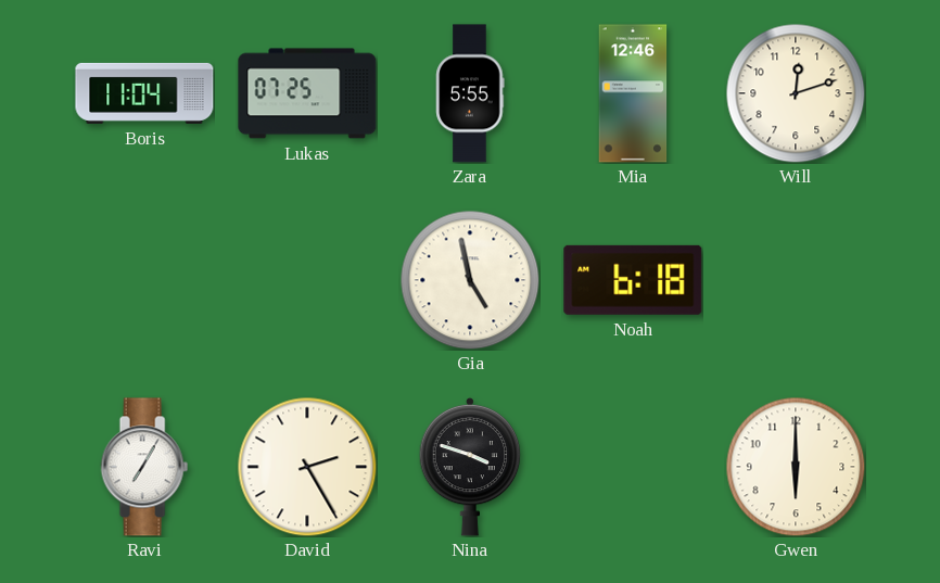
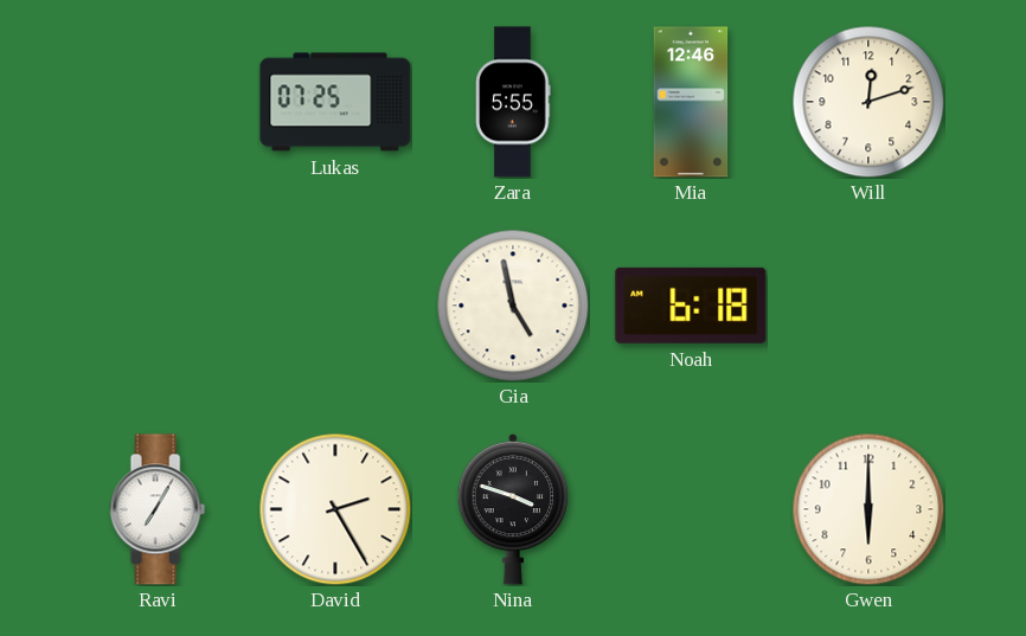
Boris: 11:04 -> none (144, 93)
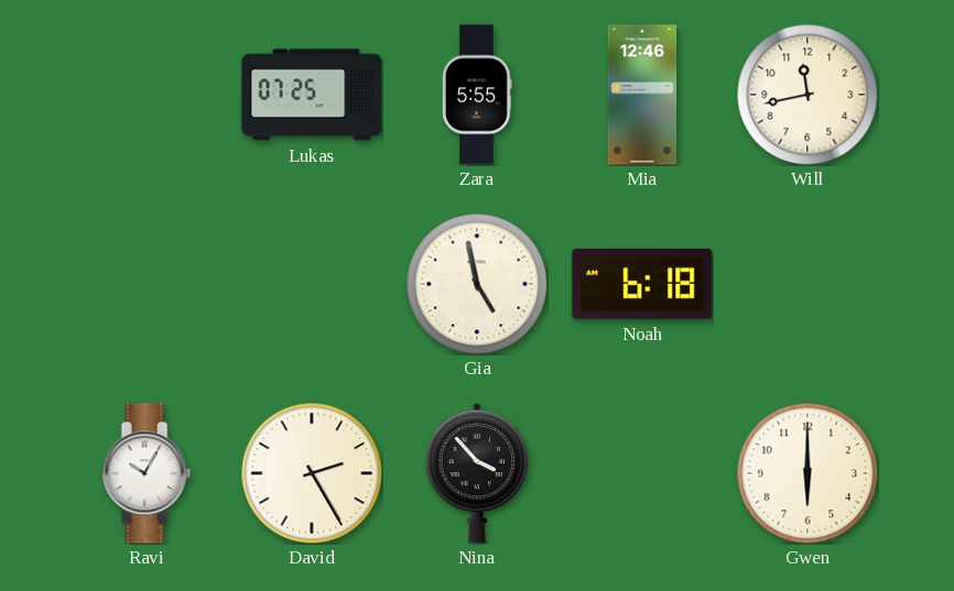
Will: 12:12 -> 11:43 (807, 95)
Ravi: 7:05 -> 10:05 (147, 473)
Nina: 3:48 -> 3:53 (477, 473)
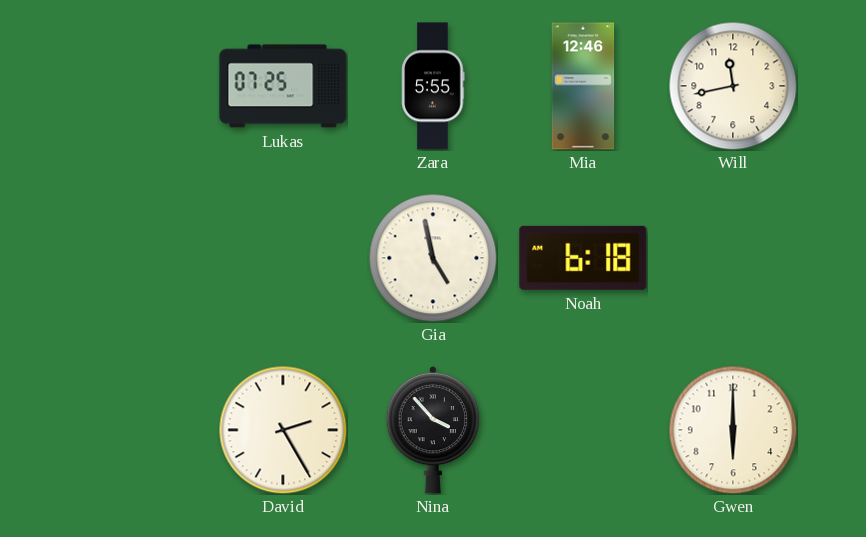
Ravi: 10:05 -> none (147, 473)
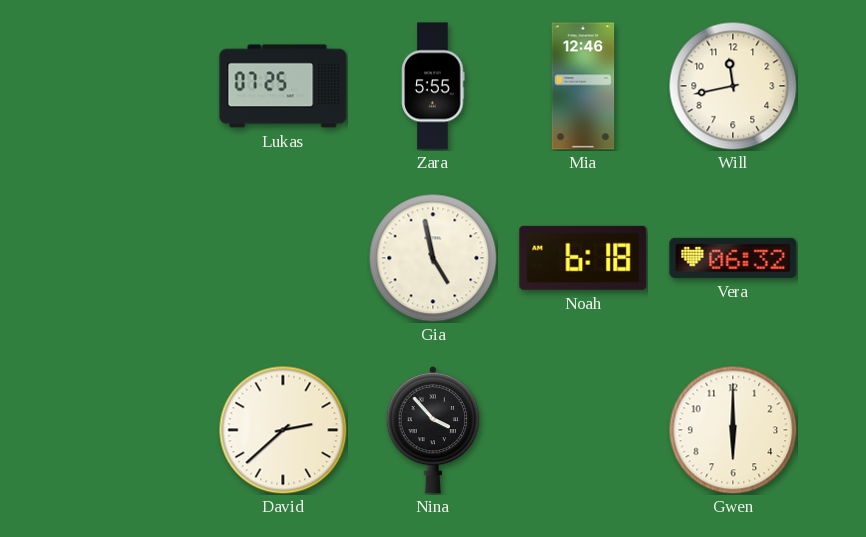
Vera: none -> 06:32 (733, 258)
David: 2:25 -> 2:38 (283, 430)
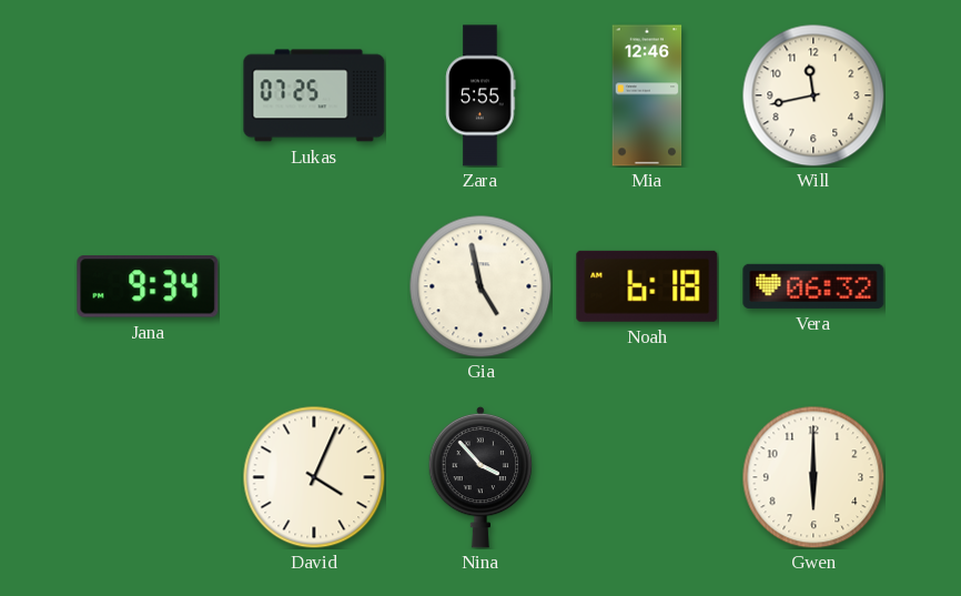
Jana: none -> 9:34 (148, 286)
David: 2:38 -> 4:04 (314, 477)
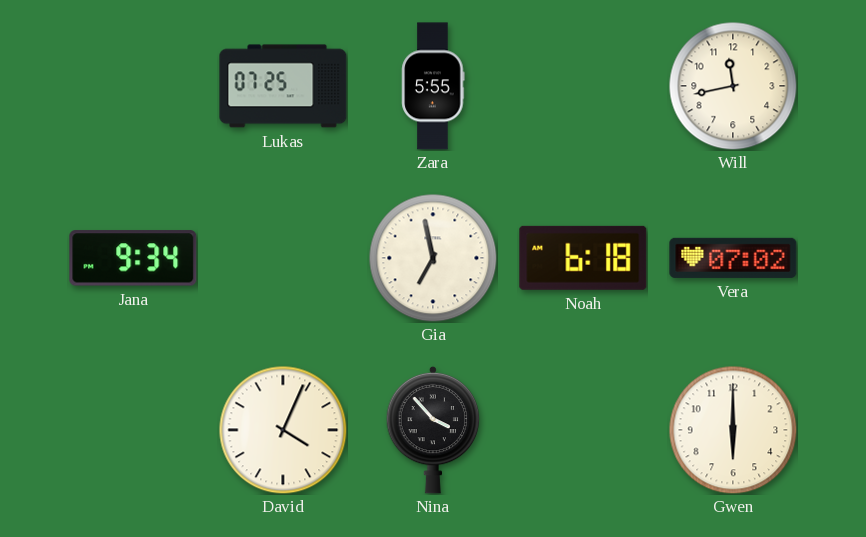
Mia: 12:46 -> none (647, 95)
Gia: 4:58 -> 6:58 (433, 258)
Vera: 06:32 -> 07:02 (733, 258)
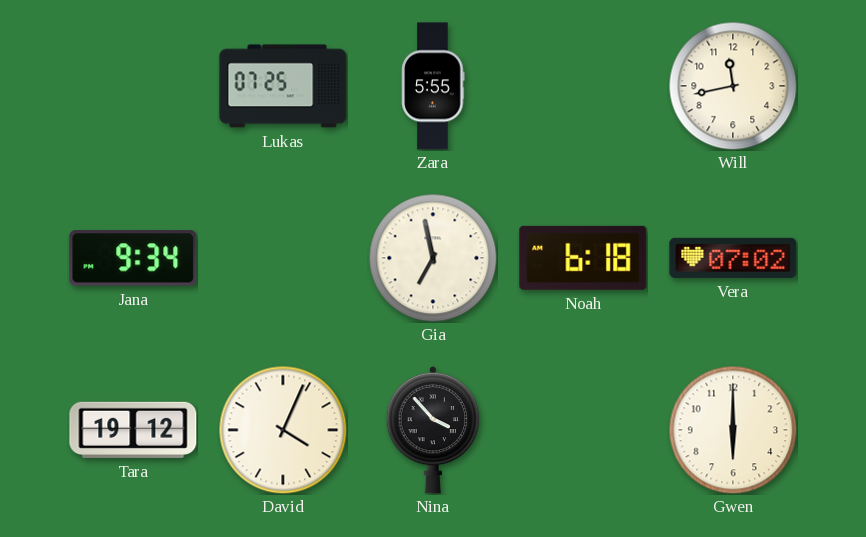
Tara: none -> 19:12 (133, 430)
